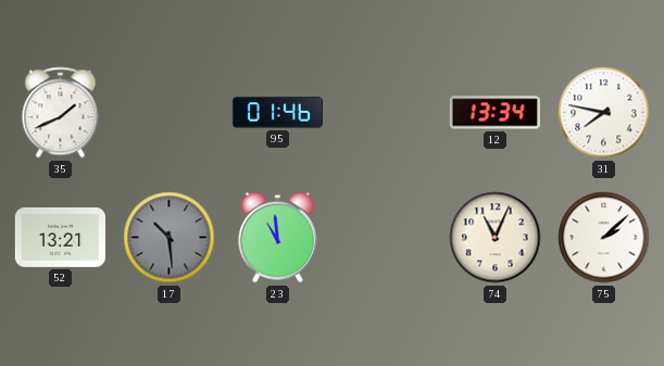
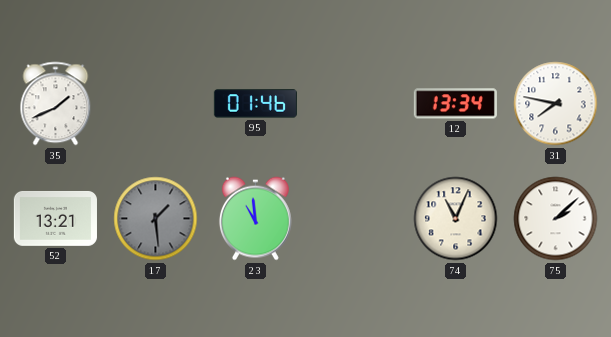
17: 10:29 -> 1:29 (156, 219)
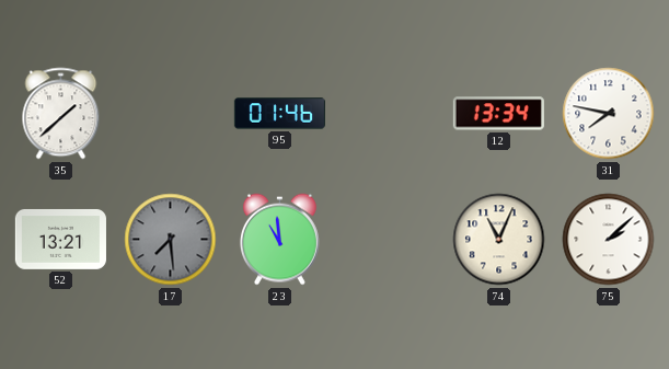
35: 1:41 -> 1:38 (61, 114)
17: 1:29 -> 7:29 (171, 240)
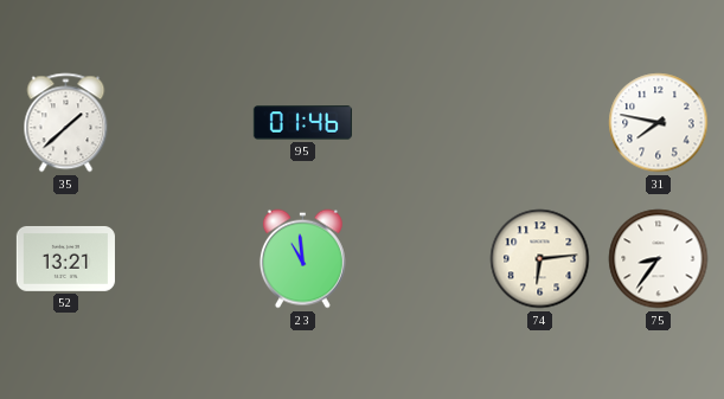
12: 13:34 -> none (498, 114)
17: 7:29 -> none (171, 240)
74: 11:04 -> 6:14 (540, 259)
75: 2:08 -> 8:36 (659, 259)
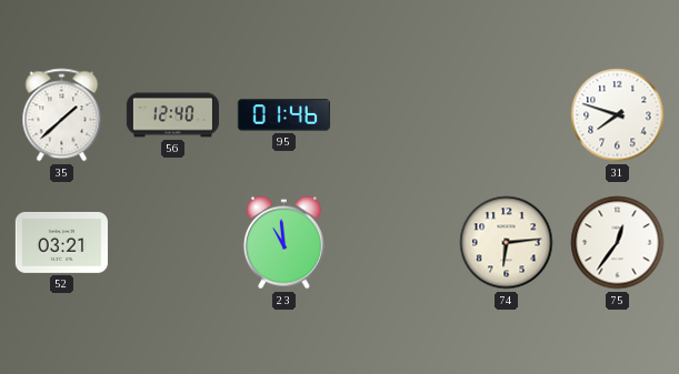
56: none -> 12:40 (172, 115)
31: 7:47 -> 7:48 (618, 115)
52: 13:21 -> 03:21 (61, 242)
75: 8:36 -> 12:36 (618, 243)
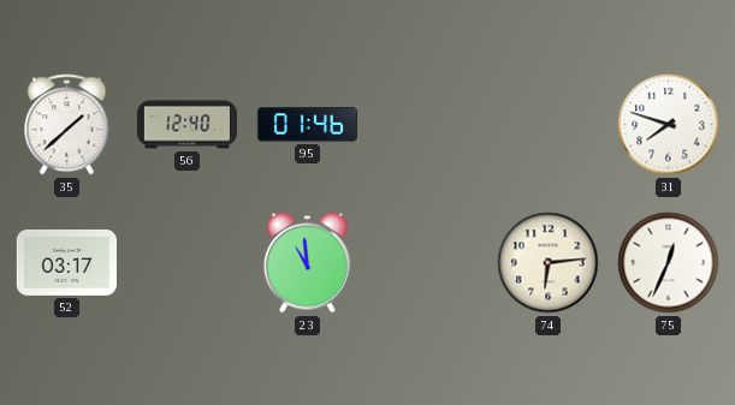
52: 03:21 -> 03:17 (66, 262)
75: 12:36 -> 12:34 (669, 263)
